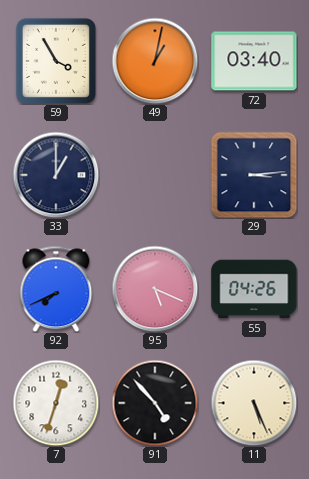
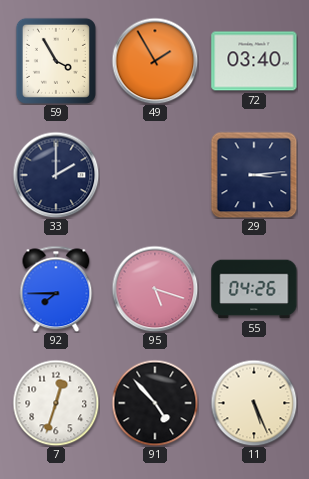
49: 1:02 -> 1:55 (155, 61)
33: 1:00 -> 2:00 (56, 175)
92: 7:41 -> 7:45 (56, 289)
95: 5:19 -> 5:18 (155, 289)
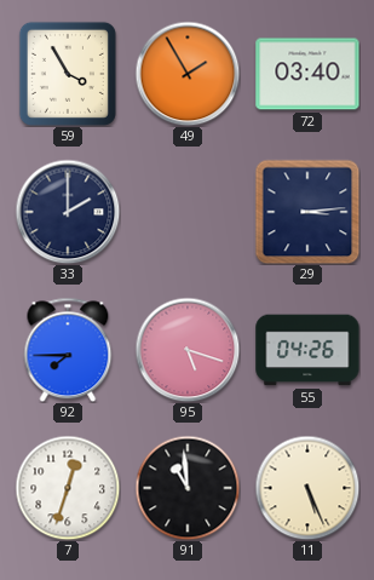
91: 4:53 -> 10:59 (188, 488)
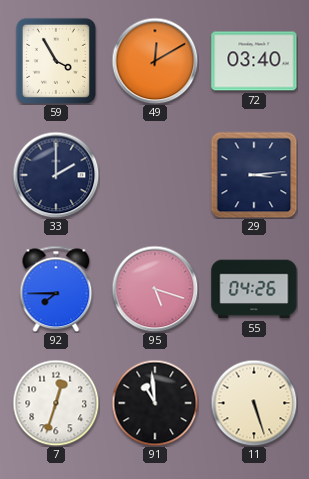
49: 1:55 -> 12:10 (155, 61)
11: 5:26 -> 5:27 (254, 403)
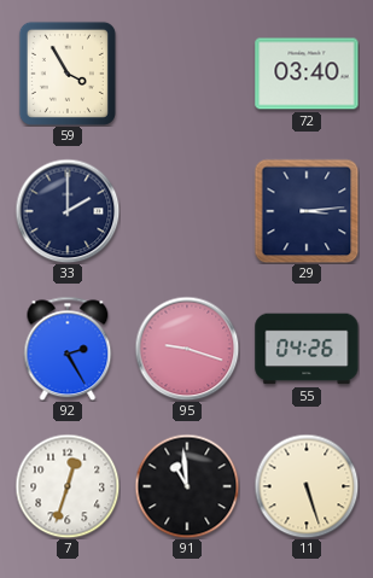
49: 12:10 -> none (155, 61)
92: 7:45 -> 2:25 (68, 349)
95: 5:18 -> 9:18 (187, 349)
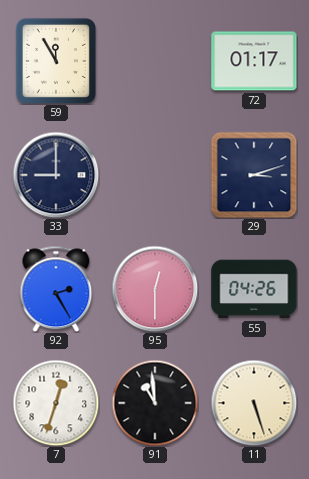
59: 3:55 -> 11:55 (56, 61)
72: 03:40 -> 01:17 (254, 61)
33: 2:00 -> 9:00 (56, 175)
29: 3:14 -> 3:12 (254, 175)
95: 9:18 -> 12:30 (155, 289)
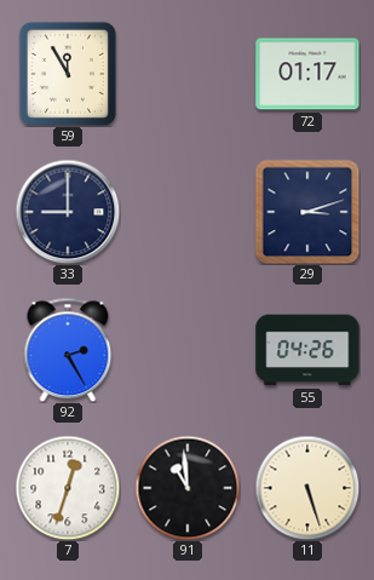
95: 12:30 -> none (155, 289)
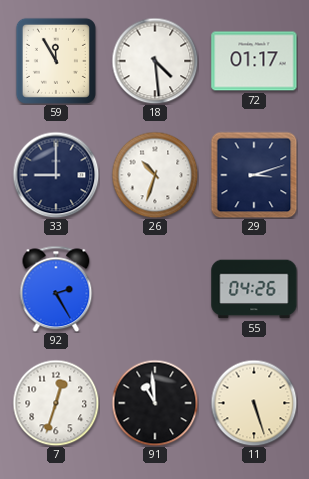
18: none -> 4:29 (155, 61)
26: none -> 10:33 (155, 175)
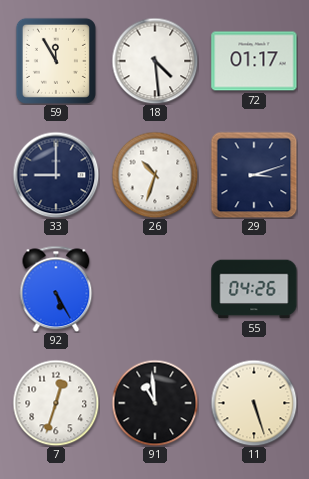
92: 2:25 -> 5:25 (56, 289)
